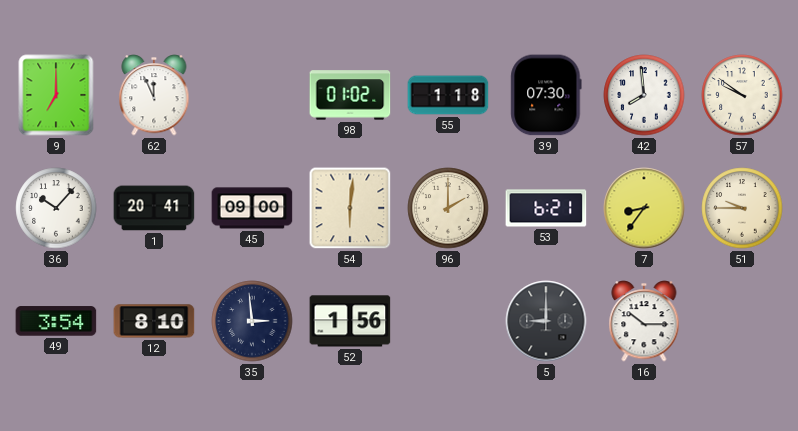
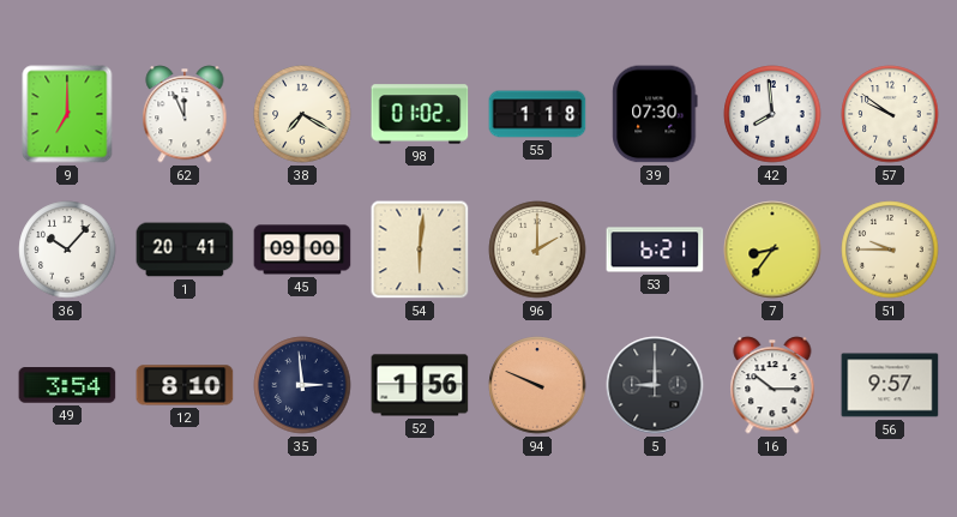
38: none -> 7:20 (302, 114)
94: none -> 9:49 (537, 385)
56: none -> 9:57 (890, 385)
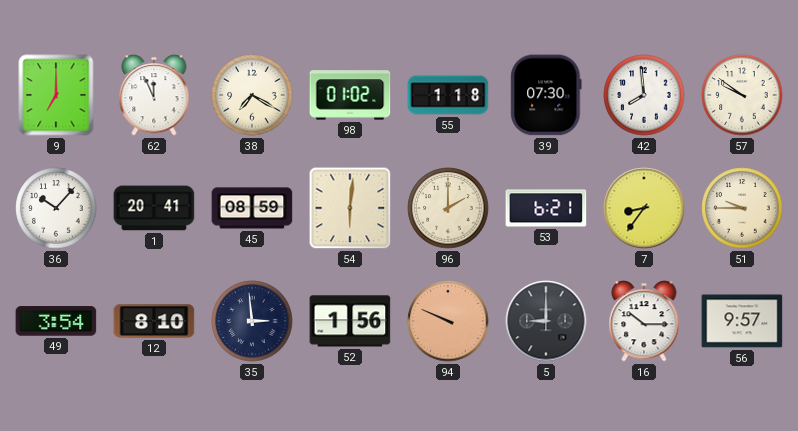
45: 09:00 -> 08:59 (252, 208)
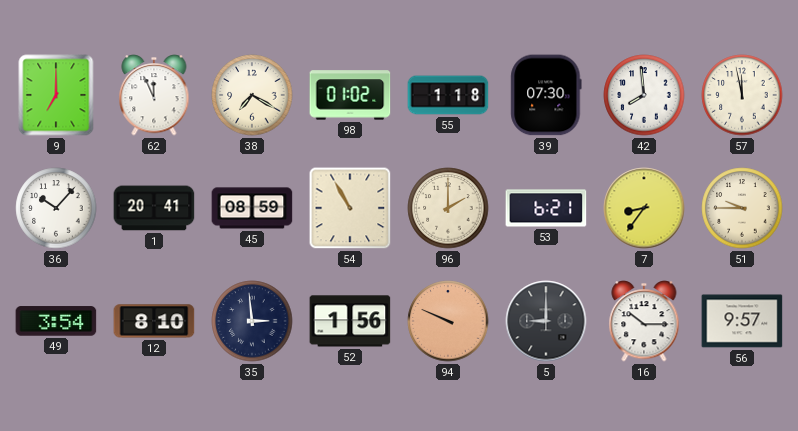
57: 9:51 -> 11:58 (742, 95)
54: 6:01 -> 10:55 (350, 208)
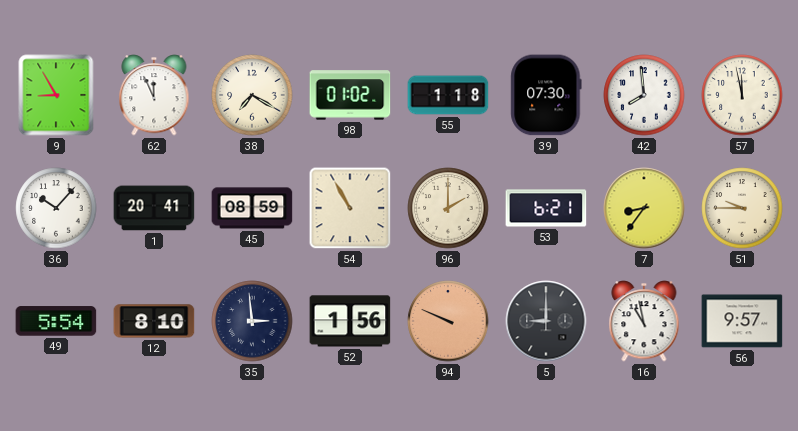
9: 7:00 -> 8:55 (56, 95)
49: 3:54 -> 5:54 (56, 321)
16: 10:15 -> 10:58 (644, 321)
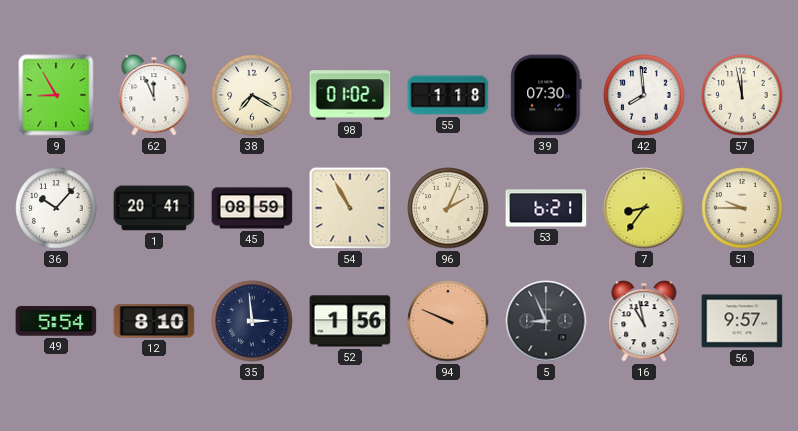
96: 2:00 -> 2:04 (448, 208)
5: 9:00 -> 8:56 (546, 321)
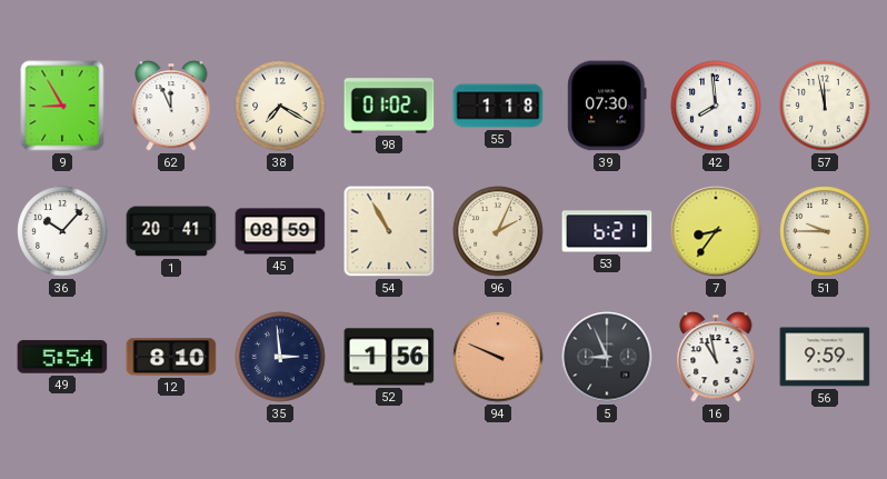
56: 9:57 -> 9:59 (825, 357)
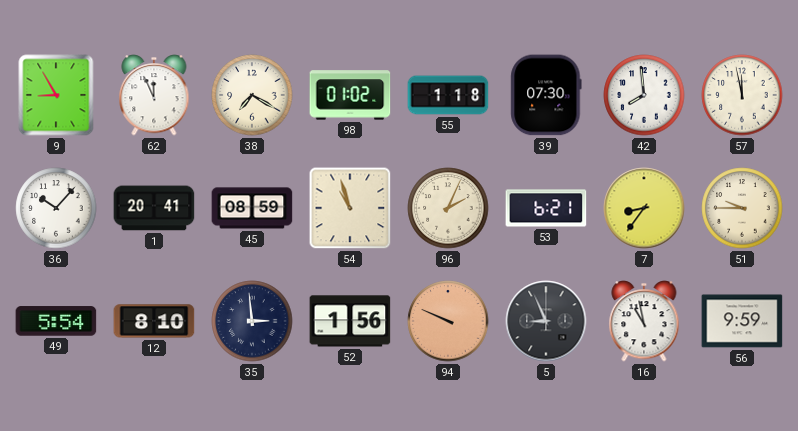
54: 10:55 -> 10:57 (350, 208)
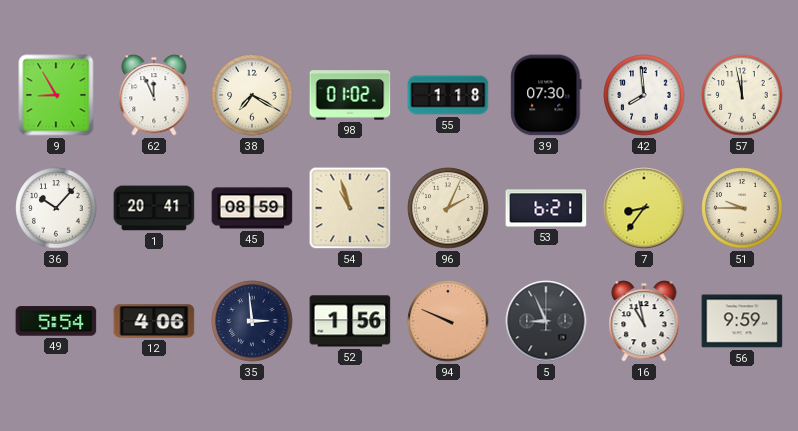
12: 8:10 -> 4:06 (154, 321)
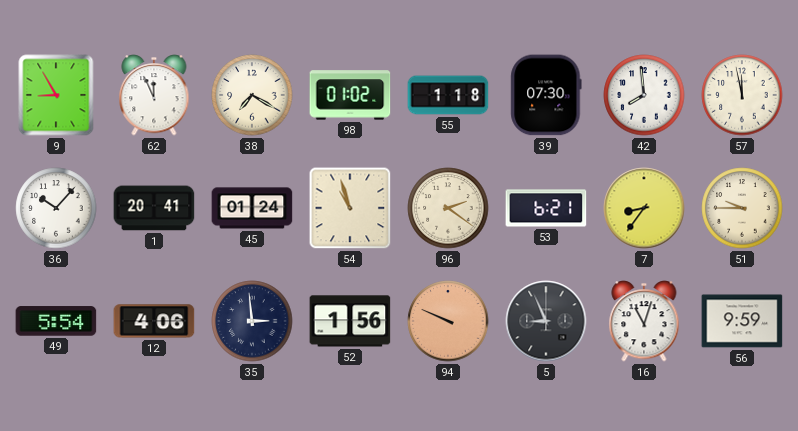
45: 08:59 -> 01:24 (252, 208)
96: 2:04 -> 2:21 (448, 208)
16: 10:58 -> 11:03 (644, 321)
